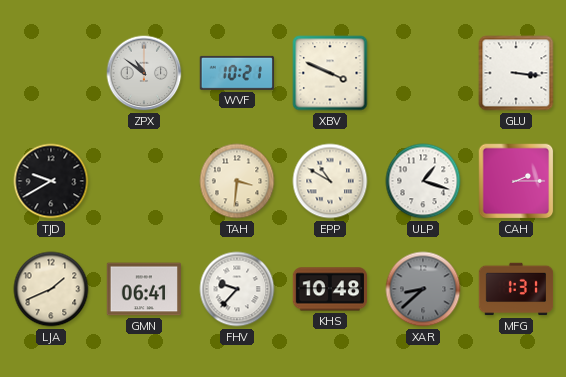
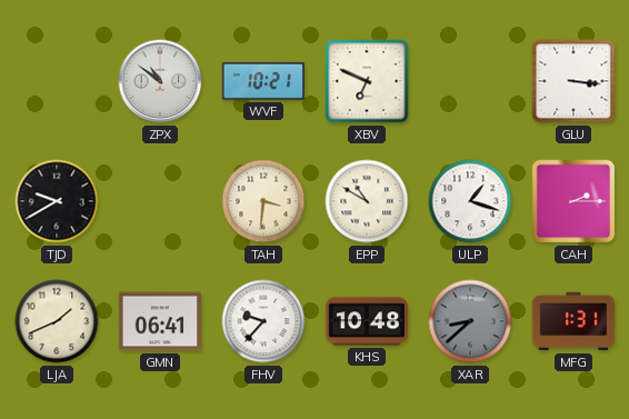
XBV: 3:49 -> 6:49 (367, 81)
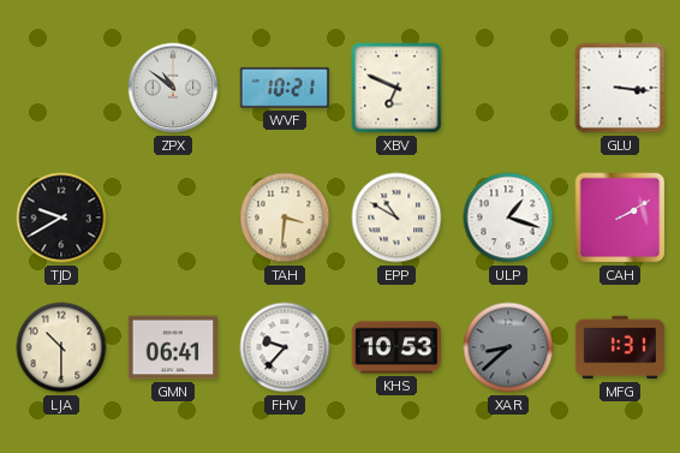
CAH: 2:15 -> 2:10 (620, 217)
LJA: 1:41 -> 10:30 (61, 347)
KHS: 10:48 -> 10:53 (396, 347)
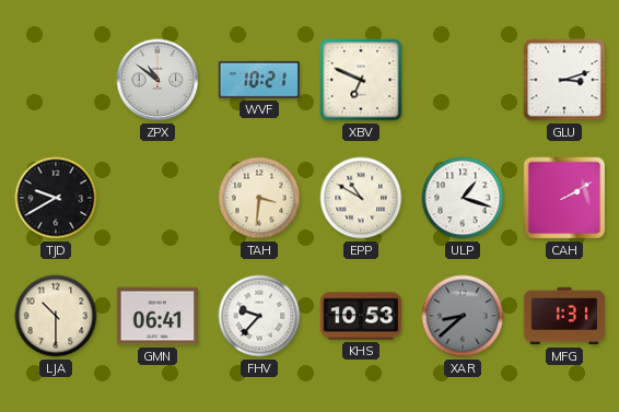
GLU: 3:16 -> 3:12 (564, 80)
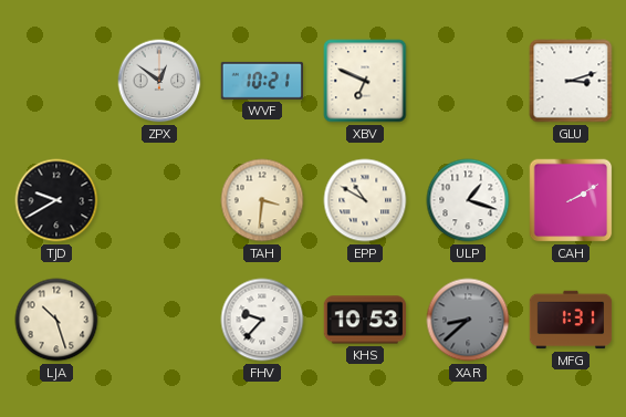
ZPX: 10:51 -> 12:51 (159, 81)
LJA: 10:30 -> 10:27 (56, 320)
GMN: 06:41 -> none (157, 316)
